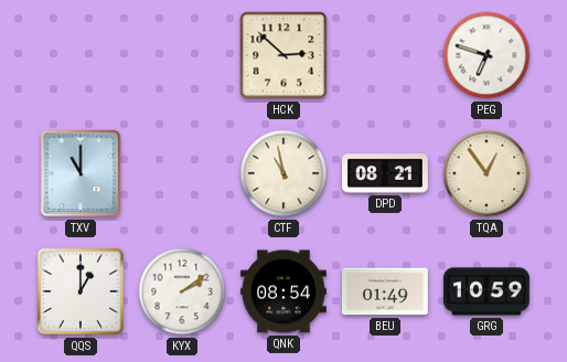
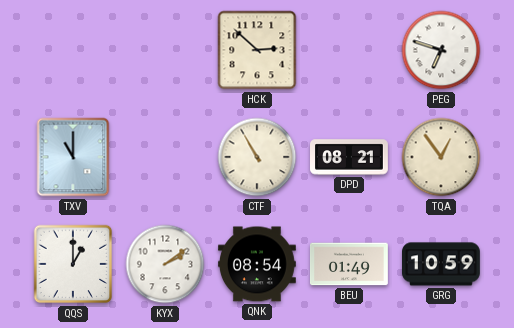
CTF: 10:58 -> 10:55 (257, 157)
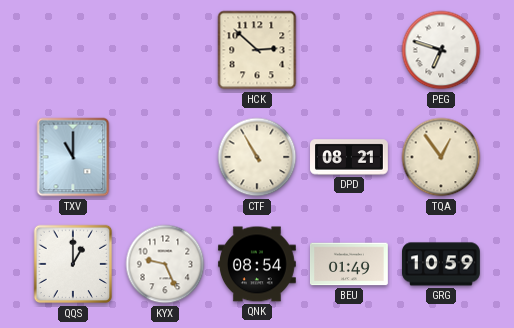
KYX: 2:09 -> 9:26 (165, 264)
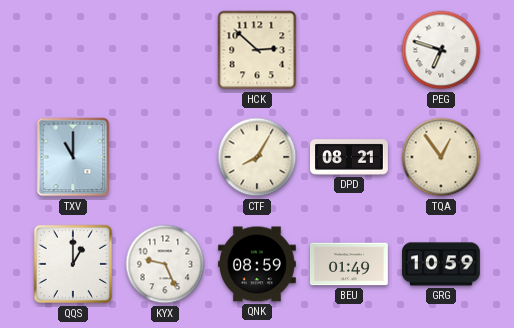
CTF: 10:55 -> 8:05 (257, 157)
QNK: 08:54 -> 08:59 (257, 264)
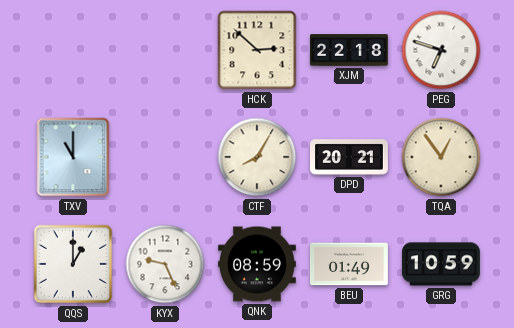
XJM: none -> 22:18 (350, 50)
DPD: 08:21 -> 20:21 (350, 157)
